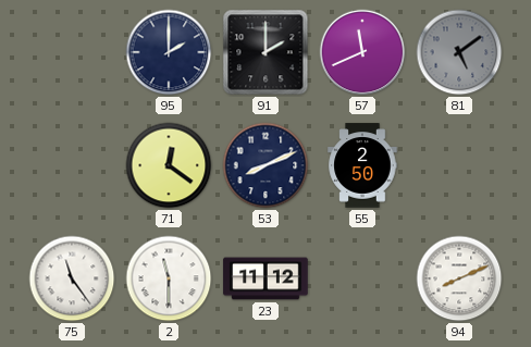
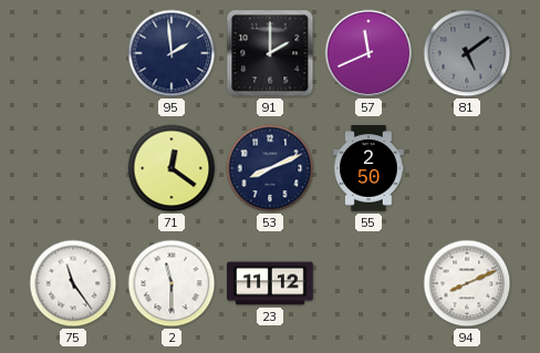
95: 2:00 -> 1:59 (172, 53)
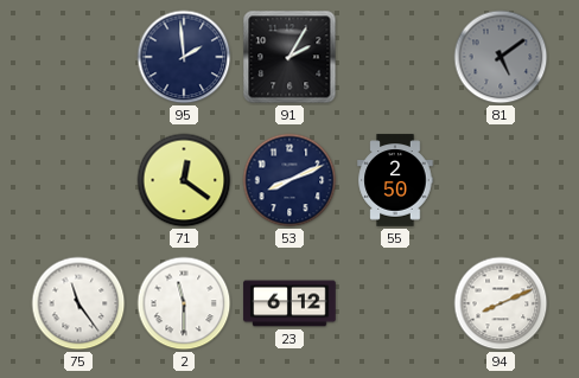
91: 2:00 -> 2:05 (289, 57)
57: 11:41 -> none (368, 53)
23: 11:12 -> 6:12 (289, 303)
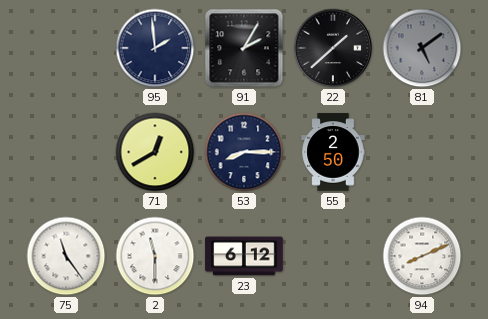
22: none -> 1:38 (333, 48)
71: 12:21 -> 12:40 (155, 152)
53: 8:11 -> 8:15 (244, 152)
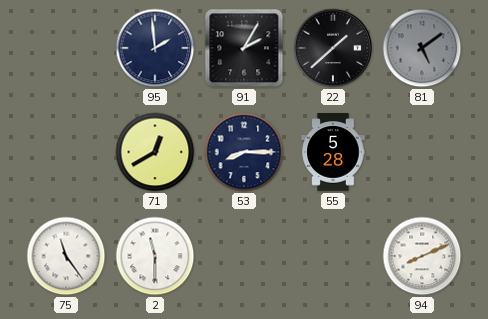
55: 2:50 -> 5:28 (333, 152)
23: 6:12 -> none (244, 256)
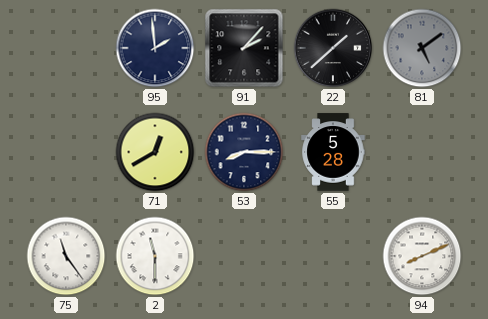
91: 2:05 -> 2:07 (244, 48)
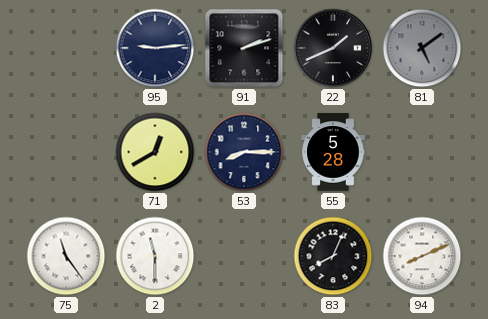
95: 1:59 -> 9:14 (155, 48)
91: 2:07 -> 2:12 (244, 48)
22: 1:38 -> 1:41 (333, 48)
83: none -> 8:04 (333, 256)
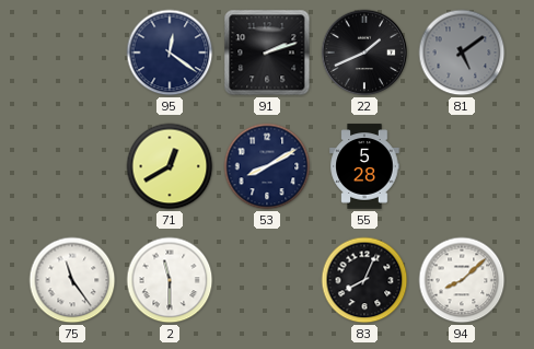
95: 9:14 -> 12:21 (170, 53)
53: 8:15 -> 8:10 (267, 166)
94: 8:11 -> 8:08 (462, 280)
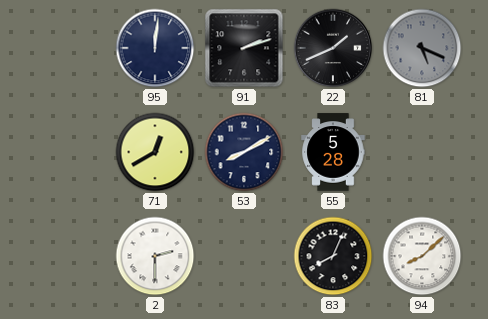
95: 12:21 -> 12:01 (155, 48)
81: 5:09 -> 5:19 (422, 48)
75: 11:24 -> none (72, 280)
2: 11:30 -> 2:30 (155, 256)
